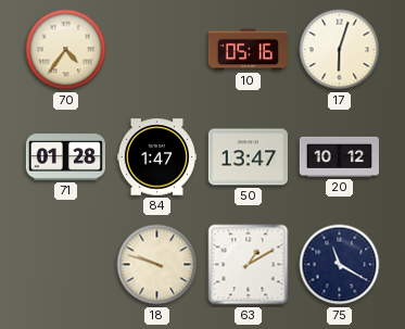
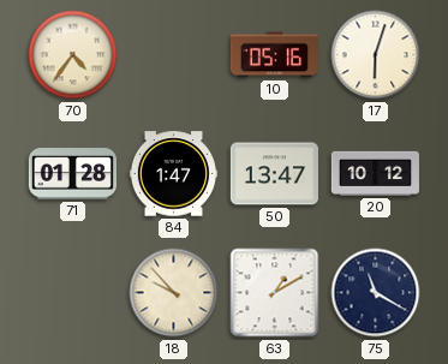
18: 9:48 -> 9:53 (174, 293)
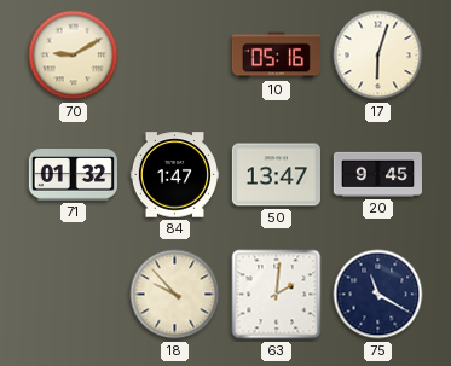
70: 4:36 -> 9:10 (74, 56)
71: 01:28 -> 01:32 (73, 175)
20: 10:12 -> 9:45 (377, 174)
63: 1:10 -> 2:01 (277, 295)
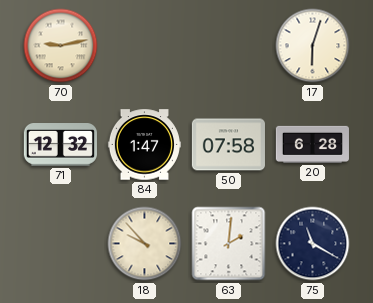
70: 9:10 -> 9:13 (61, 46)
10: 05:16 -> none (276, 56)
71: 01:32 -> 12:32 (60, 145)
50: 13:47 -> 07:58 (228, 145)
20: 9:45 -> 6:28 (312, 144)
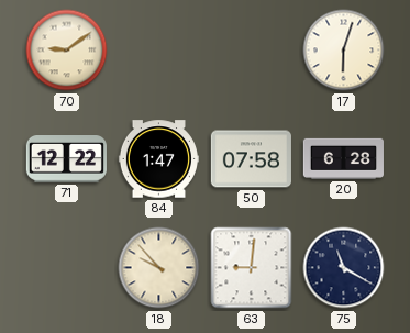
70: 9:13 -> 9:09 (67, 51)
71: 12:32 -> 12:22 (66, 159)
63: 2:01 -> 9:01 (252, 268)
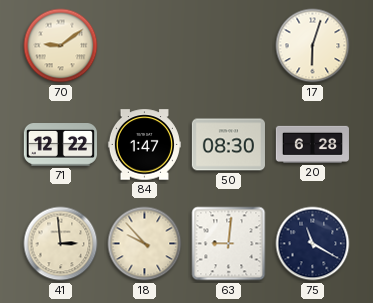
50: 07:58 -> 08:30 (228, 145)
41: none -> 2:59 (61, 244)
